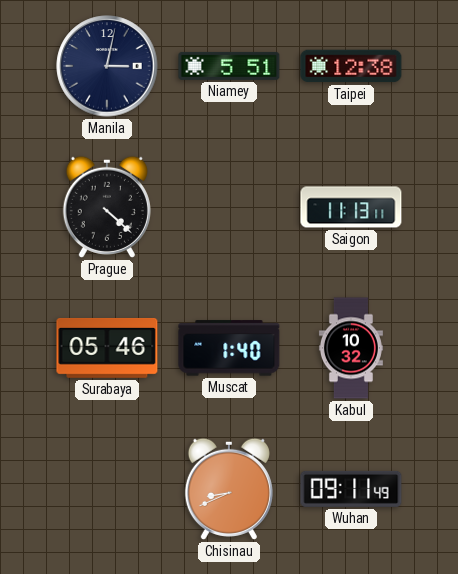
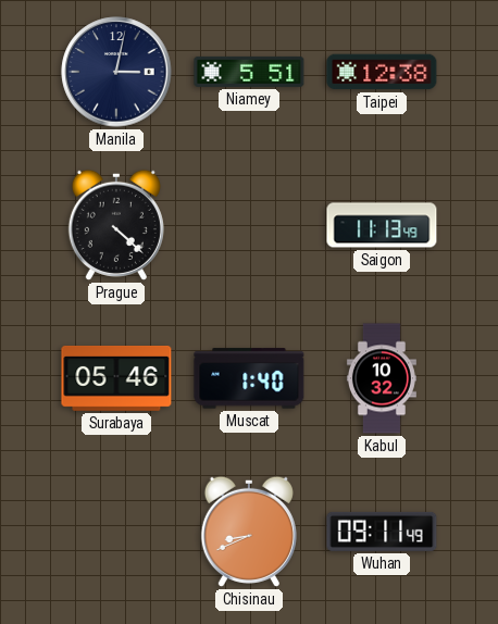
Saigon: 11:13:11 -> 11:13:49 (382, 225)
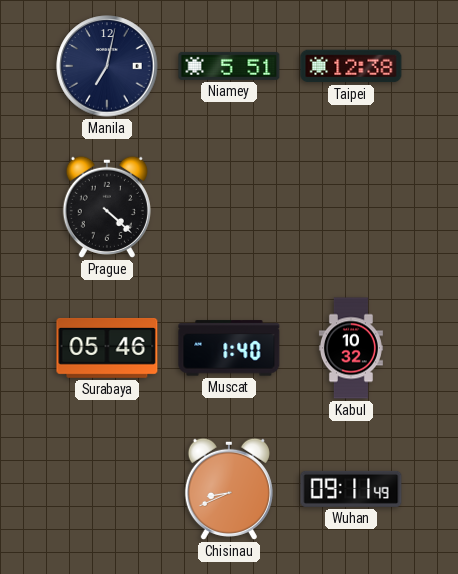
Manila: 3:02 -> 7:02 (107, 66)
Saigon: 11:13 -> none (382, 225)
